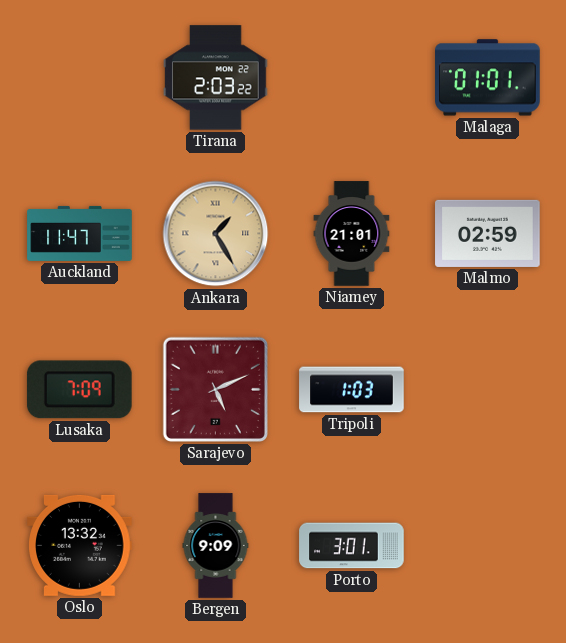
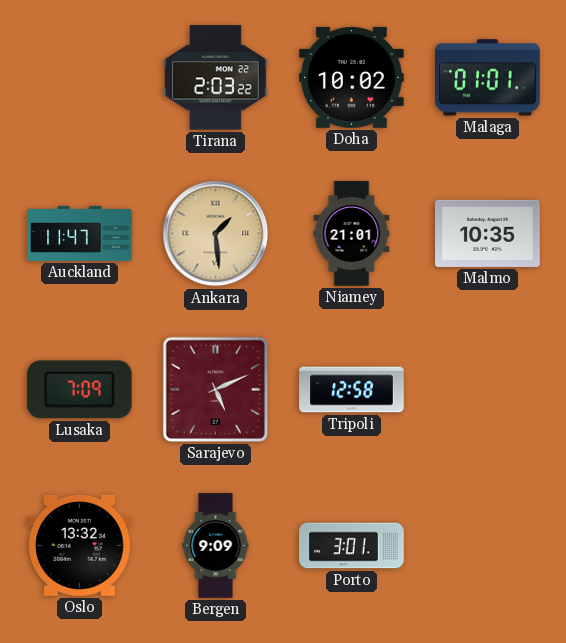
Doha: none -> 10:02 (352, 77)
Ankara: 1:25 -> 1:29 (216, 234)
Malmo: 02:59 -> 10:35 (488, 233)
Tripoli: 1:03 -> 12:58 (352, 390)
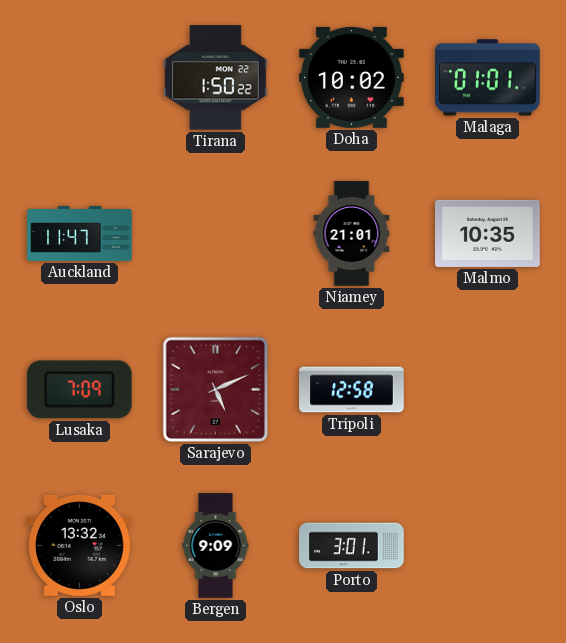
Tirana: 2:03 -> 1:50 (216, 78)
Ankara: 1:29 -> none (216, 234)
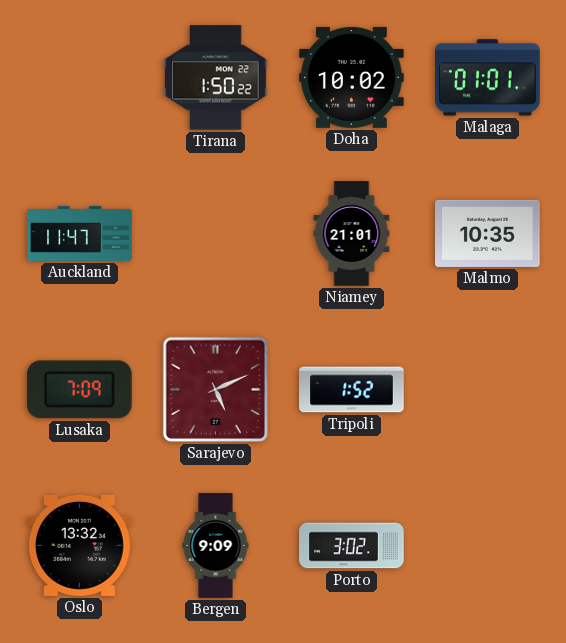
Tripoli: 12:58 -> 1:52 (352, 390)
Porto: 3:01 -> 3:02 (352, 546)
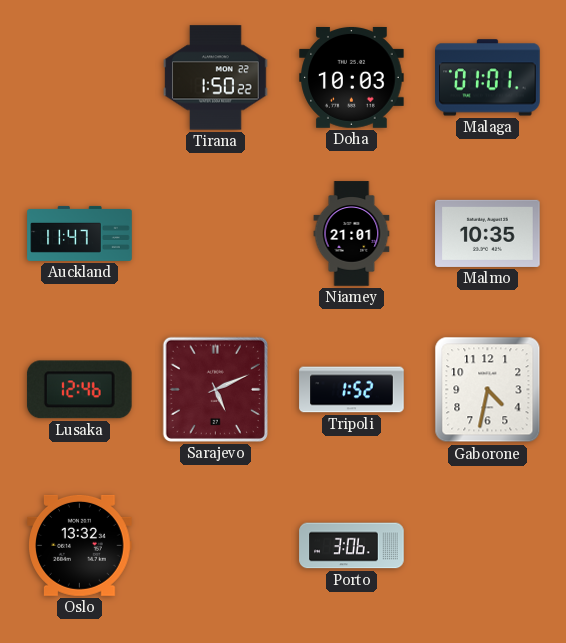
Doha: 10:02 -> 10:03 (352, 77)
Lusaka: 7:09 -> 12:46 (79, 390)
Gaborone: none -> 4:32 (488, 390)
Bergen: 9:09 -> none (216, 546)
Porto: 3:02 -> 3:06 (352, 546)
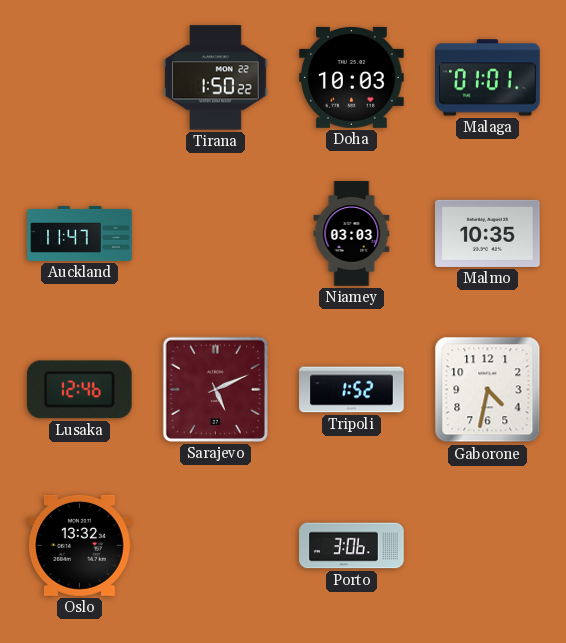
Niamey: 21:01 -> 03:03 (352, 234)
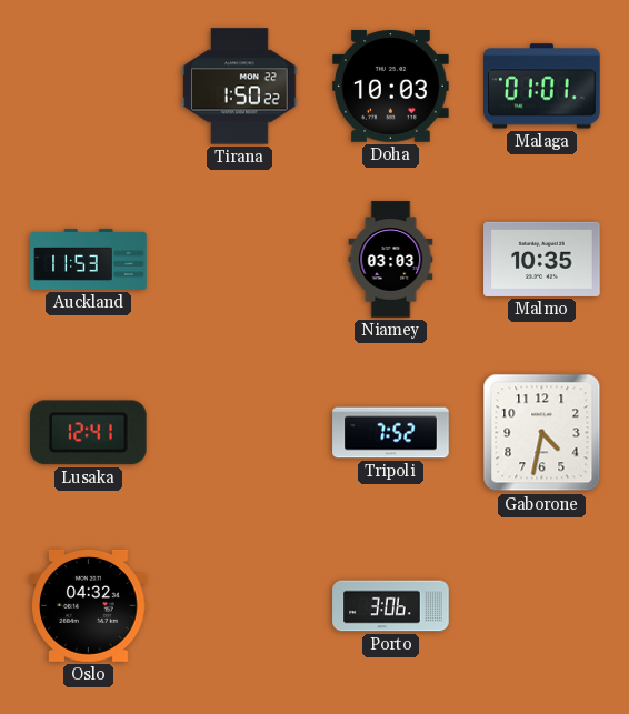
Auckland: 11:47 -> 11:53 (89, 259)
Lusaka: 12:46 -> 12:41 (88, 433)
Sarajevo: 5:11 -> none (215, 389)
Tripoli: 1:52 -> 7:52 (391, 433)
Oslo: 13:32 -> 04:32 (89, 605)
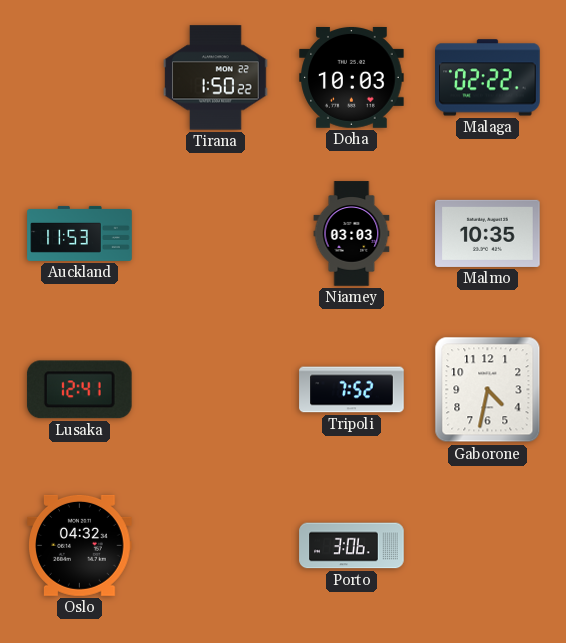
Malaga: 01:01 -> 02:22 (488, 78)
